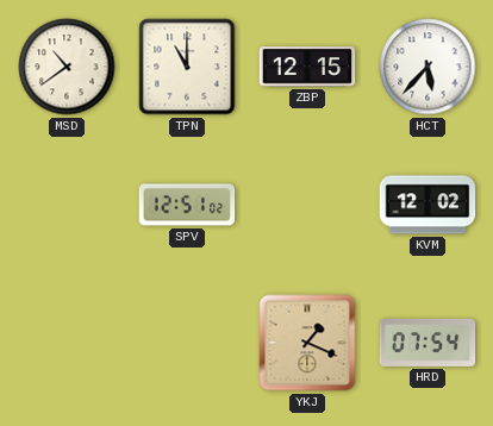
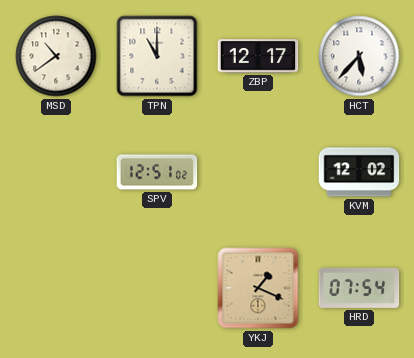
ZBP: 12:15 -> 12:17 (258, 56)
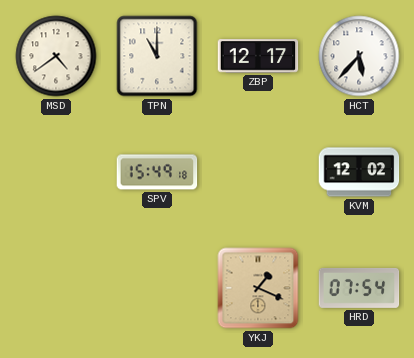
MSD: 10:39 -> 4:39 (56, 56)
SPV: 12:51 -> 15:49 (157, 172)
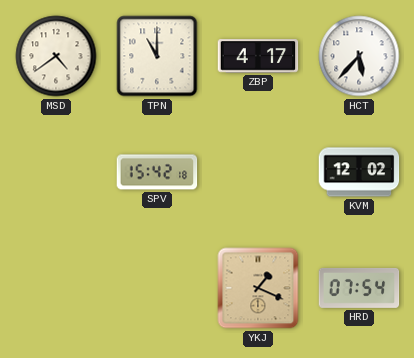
ZBP: 12:17 -> 4:17 (258, 56)
SPV: 15:49 -> 15:42 (157, 172)
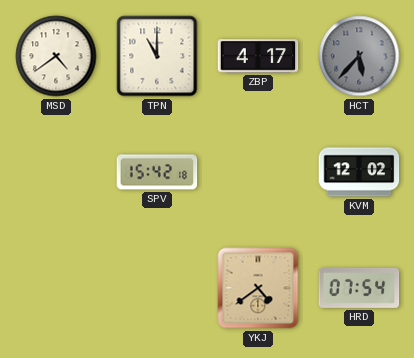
HCT dial: white -> grey (359, 56)
YKJ: 1:19 -> 4:39 (258, 288)
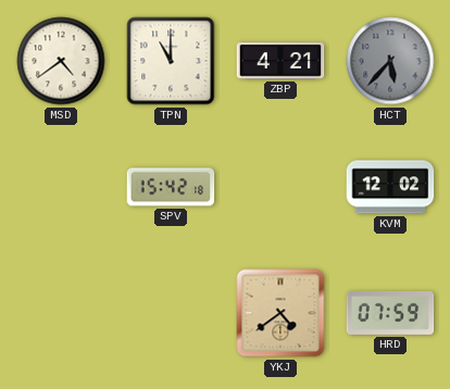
ZBP: 4:17 -> 4:21 (280, 61)
HRD: 07:54 -> 07:59 (390, 313)
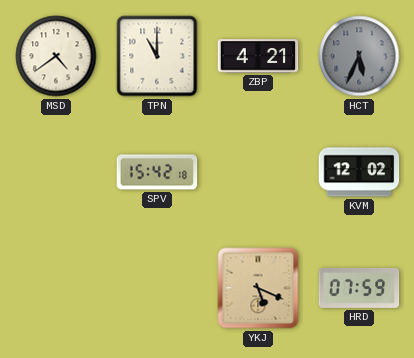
HCT: 5:37 -> 5:34 (359, 56)
YKJ: 4:39 -> 5:19 (258, 288)
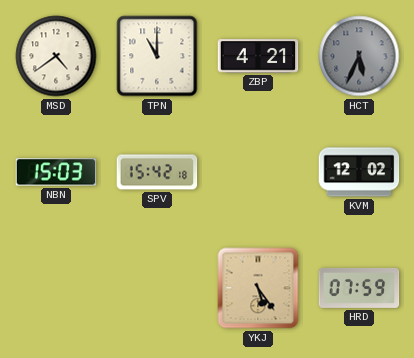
NBN: none -> 15:03 (56, 172)
YKJ: 5:19 -> 5:24 (258, 288)
